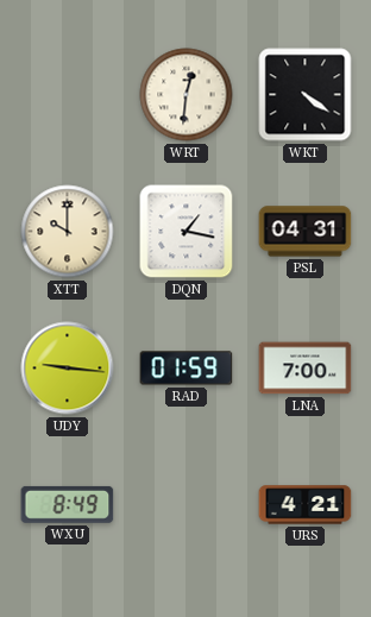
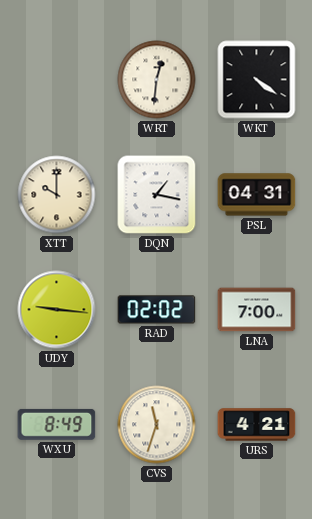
RAD: 01:59 -> 02:02 (157, 310)
CVS: none -> 11:33 (157, 425)
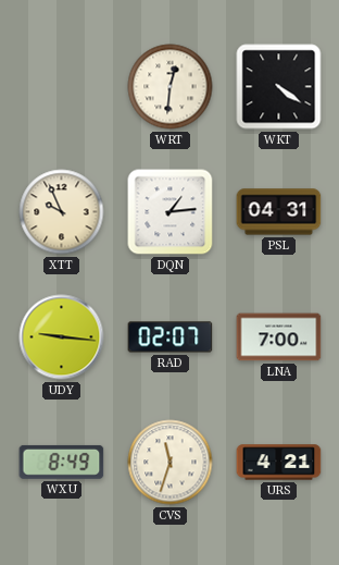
XTT: 10:00 -> 9:56 (62, 212)
DQN: 1:17 -> 1:14 (171, 212)
RAD: 02:02 -> 02:07 (171, 337)
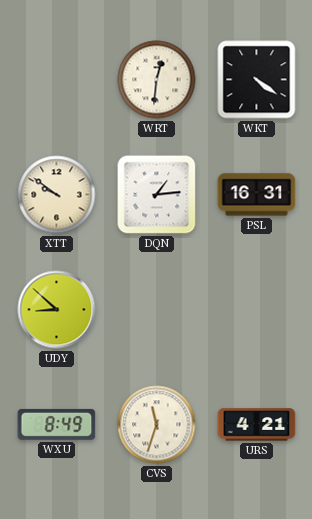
XTT: 9:56 -> 9:51 (57, 195)
PSL: 04:31 -> 16:31 (257, 195)
UDY: 9:16 -> 8:52 (57, 310)
RAD: 02:07 -> none (171, 337)
LNA: 7:00 -> none (279, 337)
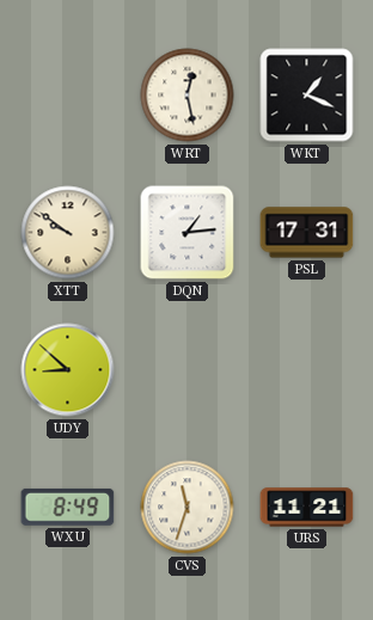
WRT: 12:31 -> 12:28 (188, 96)
WKT: 4:21 -> 1:19 (307, 96)
PSL: 16:31 -> 17:31 (307, 233)
URS: 4:21 -> 11:21 (307, 508)
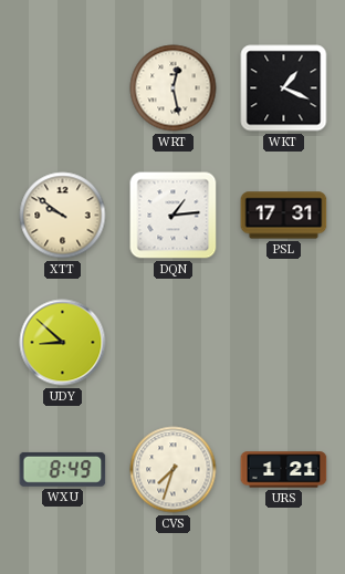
CVS: 11:33 -> 7:33 (174, 470)
URS: 11:21 -> 1:21 (284, 470)
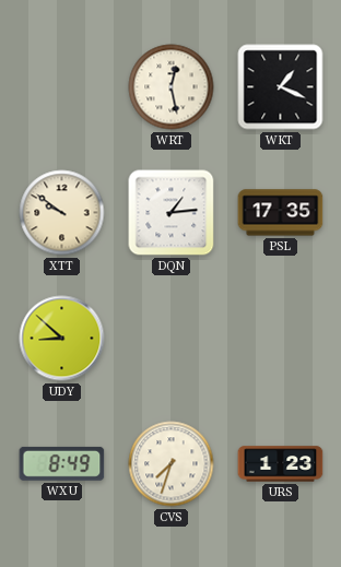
PSL: 17:31 -> 17:35 (281, 213)
URS: 1:21 -> 1:23 (281, 464)
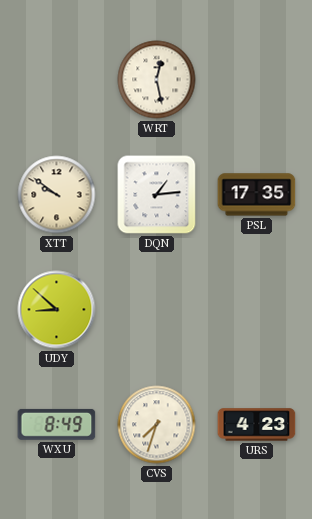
WKT: 1:19 -> none (281, 87)
URS: 1:23 -> 4:23 (257, 425)
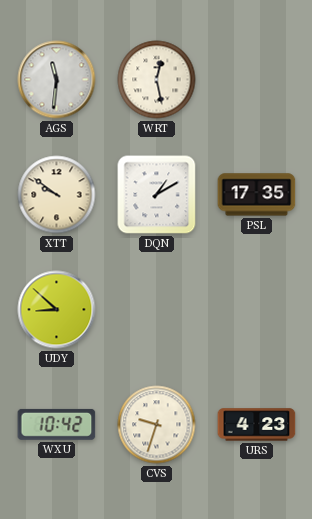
AGS: none -> 11:31 (57, 80)
DQN: 1:14 -> 1:10 (157, 195)
WXU: 8:49 -> 10:42 (57, 424)
CVS: 7:33 -> 9:33 (157, 425)
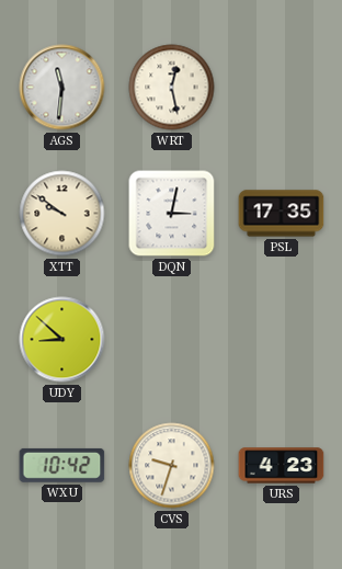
DQN: 1:10 -> 3:02 (172, 214)
